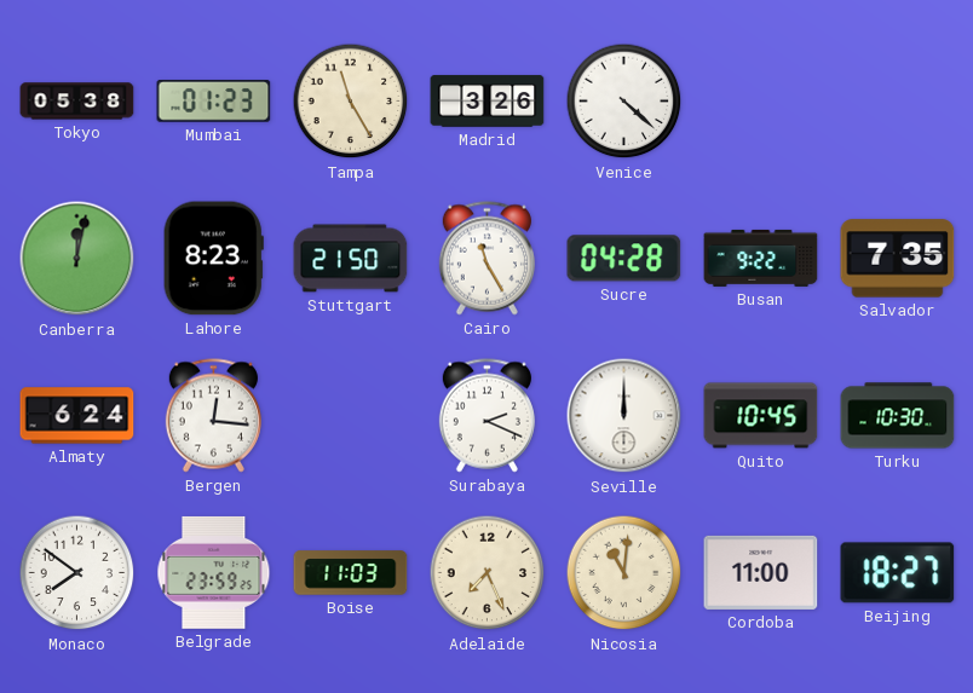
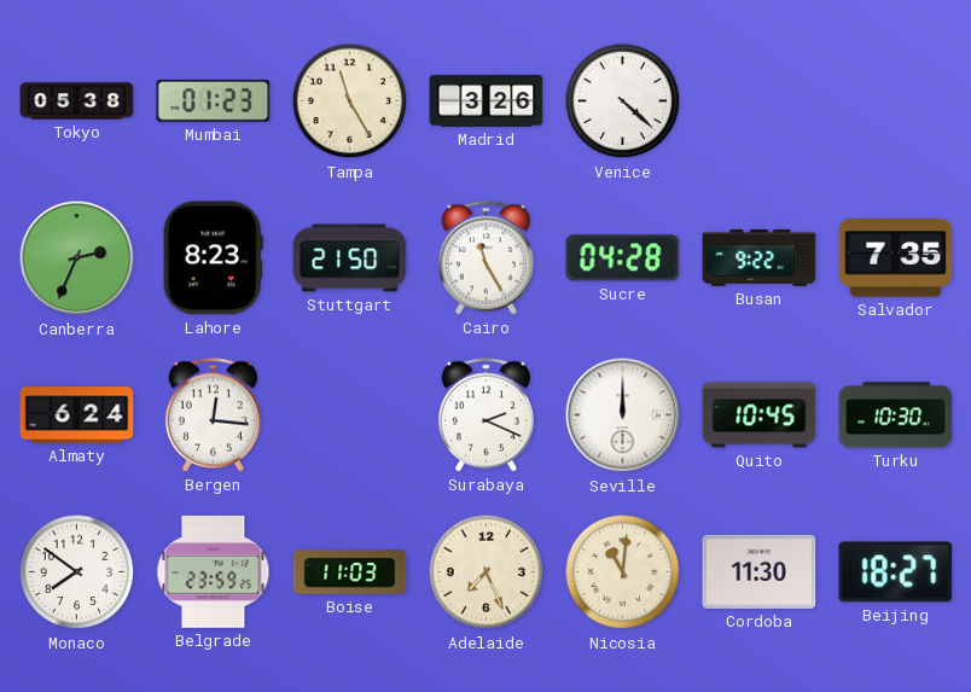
Canberra: 12:02 -> 2:34 (77, 258)
Cordoba: 11:00 -> 11:30 (760, 571)
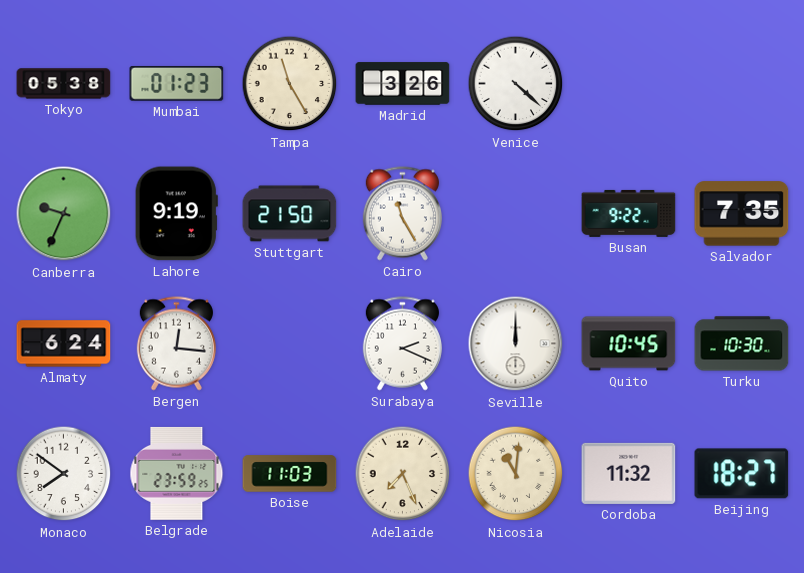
Canberra: 2:34 -> 9:34 (64, 214)
Lahore: 8:23 -> 9:19 (176, 214)
Sucre: 04:28 -> none (623, 258)
Cordoba: 11:30 -> 11:32 (629, 473)
